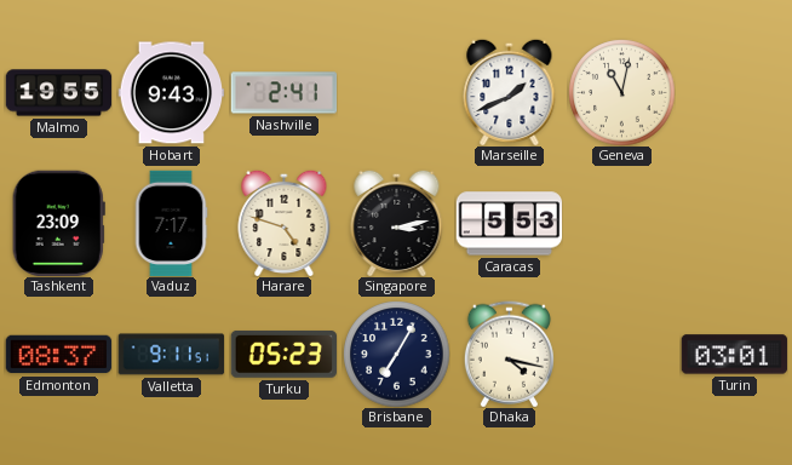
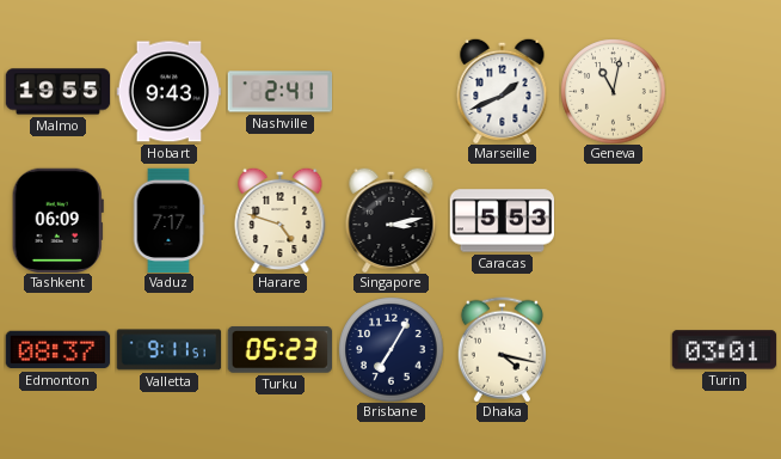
Tashkent: 23:09 -> 06:09 (57, 220)
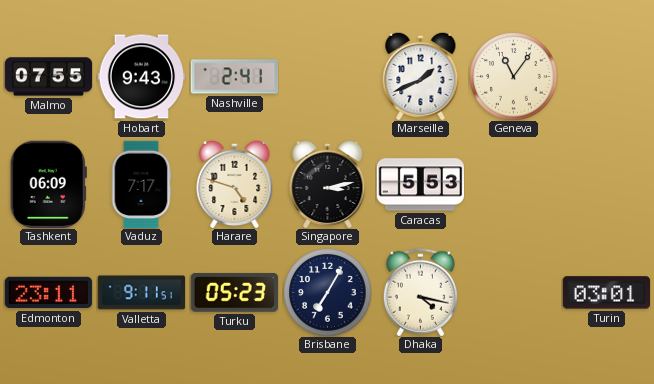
Malmo: 19:55 -> 07:55 (48, 77)
Geneva: 11:02 -> 11:06 (513, 76)
Edmonton: 08:37 -> 23:11 (48, 293)
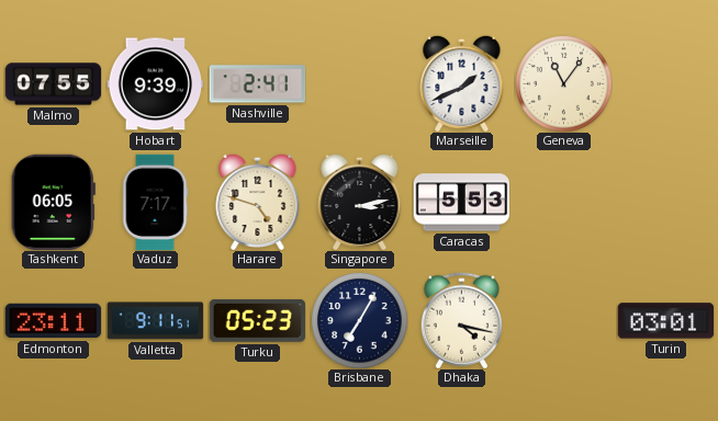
Hobart: 9:43 -> 9:39 (155, 84)
Tashkent: 06:09 -> 06:05 (53, 202)
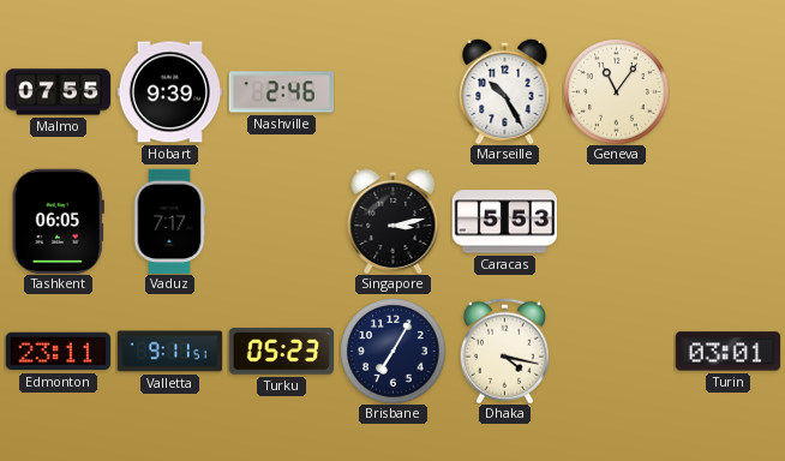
Nashville: 2:41 -> 2:46 (281, 92)
Marseille: 1:41 -> 10:25 (505, 91)
Harare: 4:48 -> none (258, 202)
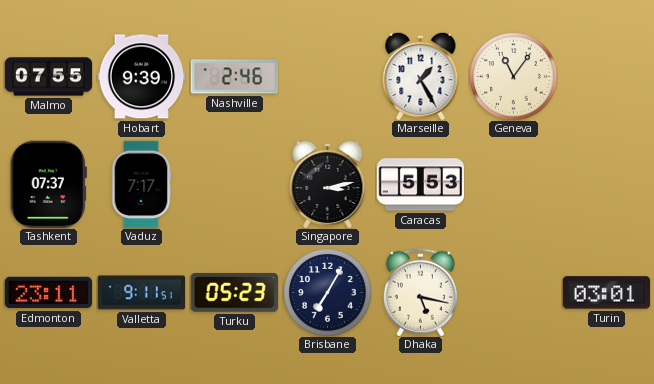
Marseille: 10:25 -> 1:25 (421, 76)
Tashkent: 06:05 -> 07:37 (48, 184)
Dhaka: 4:17 -> 5:17 (420, 292)
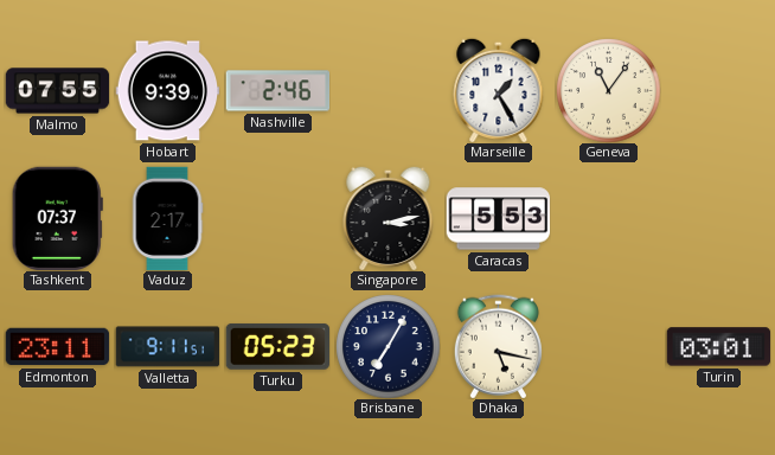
Vaduz: 7:17 -> 2:17 (167, 218)
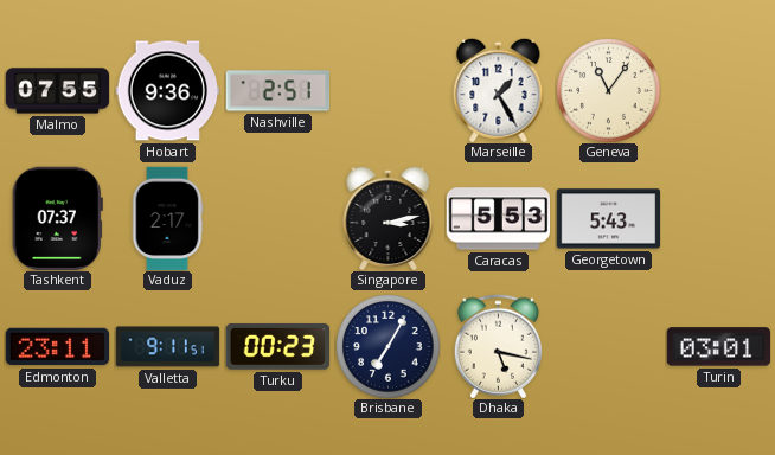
Hobart: 9:39 -> 9:36 (167, 91)
Nashville: 2:46 -> 2:51 (277, 91)
Georgetown: none -> 5:43 (608, 219)
Turku: 05:23 -> 00:23 (277, 347)
